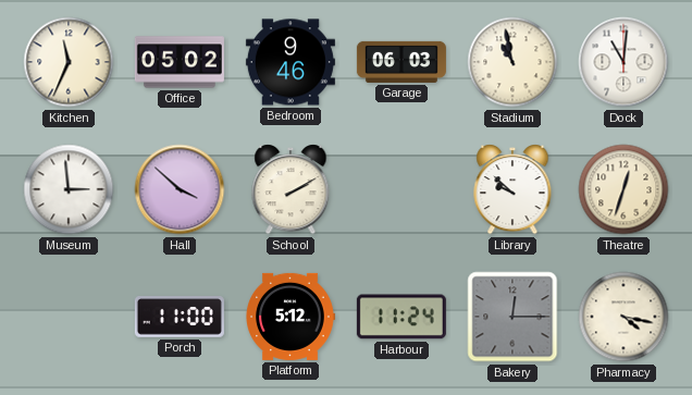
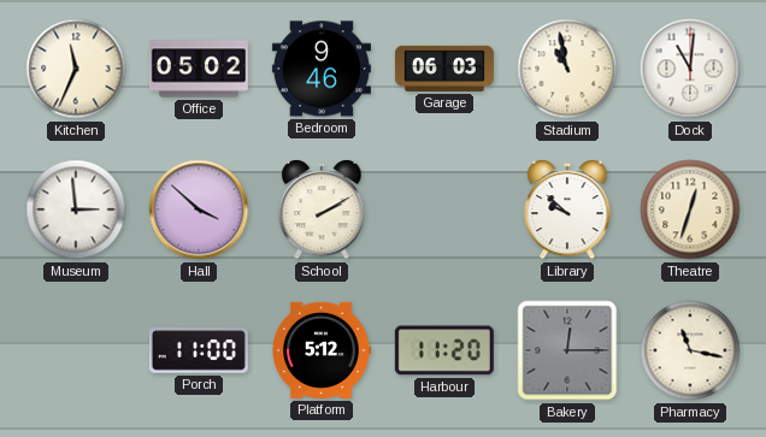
Harbour: 11:24 -> 11:20 (444, 350)
Pharmacy: 4:17 -> 11:17 (690, 350)
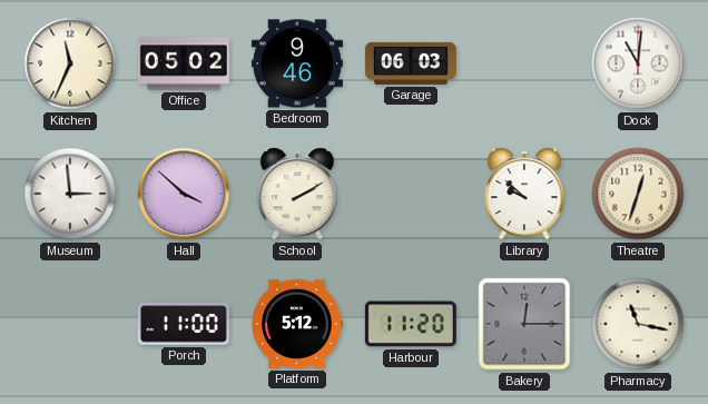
Stadium: 10:58 -> none (567, 69)
